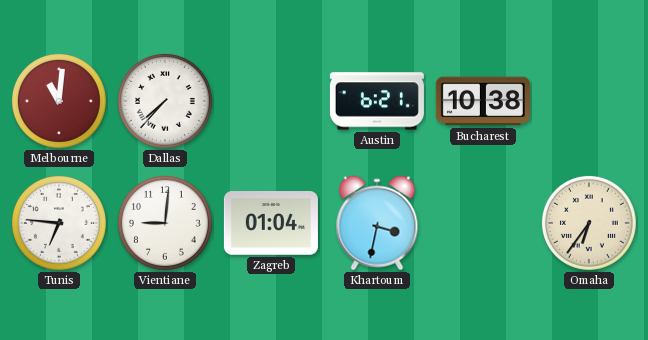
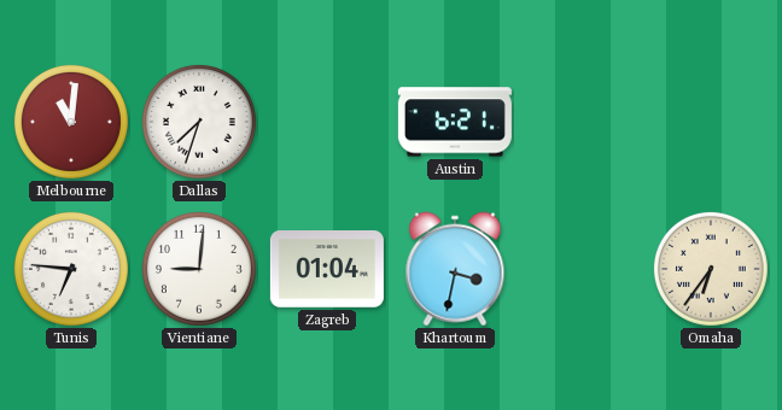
Dallas: 7:37 -> 7:33 (199, 122)
Bucharest: 10:38 -> none (483, 101)
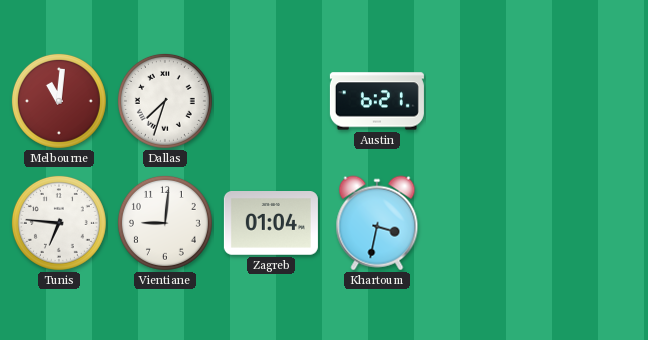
Omaha: 6:36 -> none (711, 269)
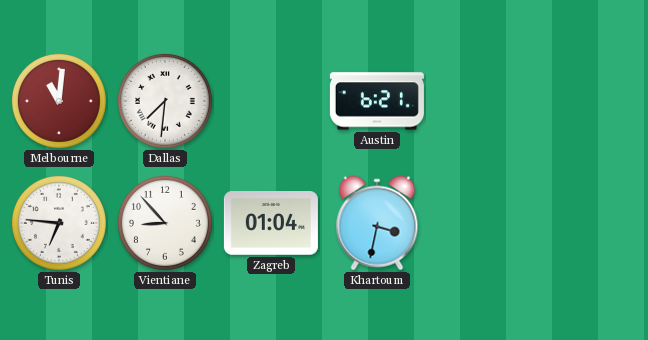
Dallas: 7:33 -> 7:31 (165, 101)
Vientiane: 9:01 -> 8:53 (165, 223)
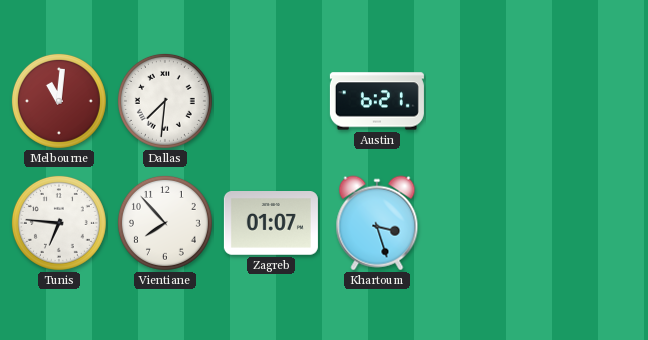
Vientiane: 8:53 -> 7:53 (165, 223)
Zagreb: 01:04 -> 01:07 (271, 224)
Khartoum: 3:32 -> 3:27 (377, 223)
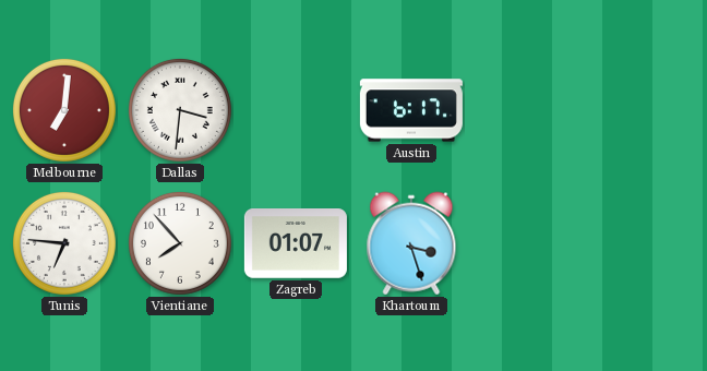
Melbourne: 11:01 -> 7:01 (64, 110)
Dallas: 7:31 -> 3:31 (180, 110)
Austin: 6:21 -> 6:17 (411, 110)
